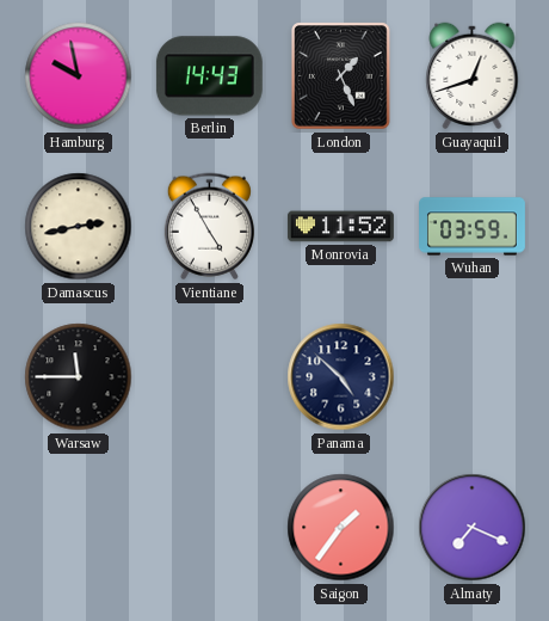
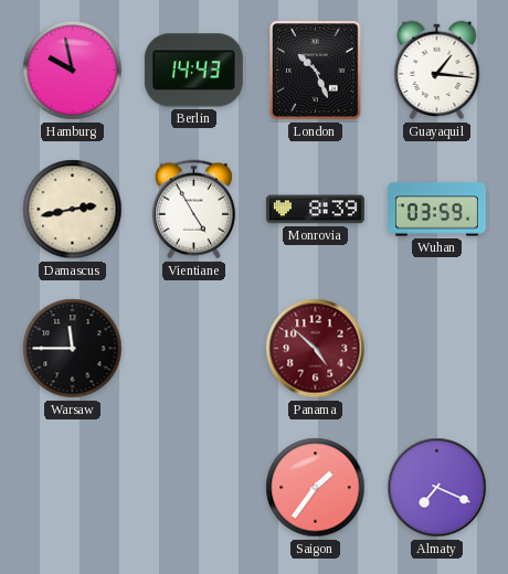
London: 1:26 -> 10:26 (316, 71)
Guayaquil: 12:42 -> 1:16 (437, 71)
Monrovia: 11:52 -> 8:39 (315, 210)
Panama dial: navy -> burgundy (316, 349)
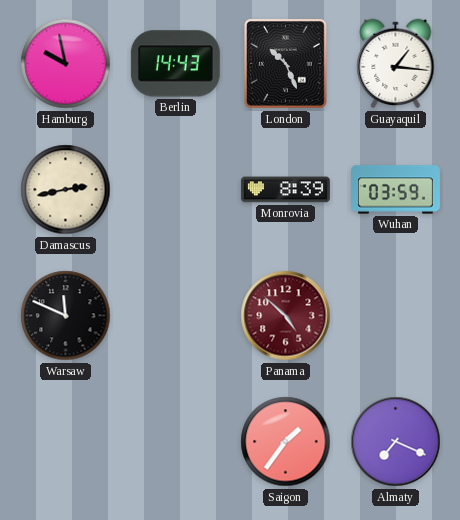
Vientiane: 4:55 -> none (193, 210)
Warsaw: 11:45 -> 11:49 (66, 316)
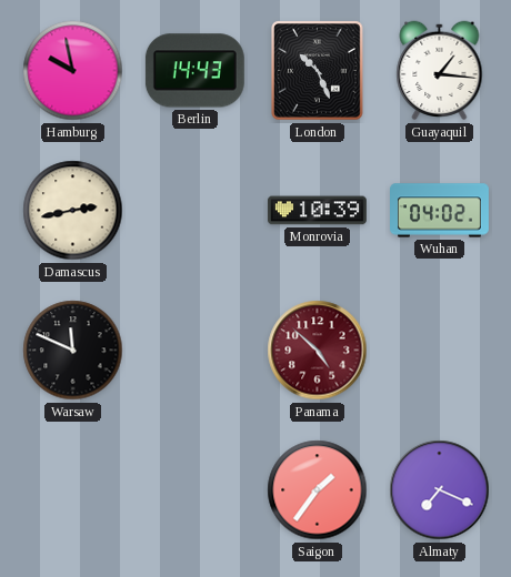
Monrovia: 8:39 -> 10:39 (317, 211)
Wuhan: 03:59 -> 04:02 (440, 211)
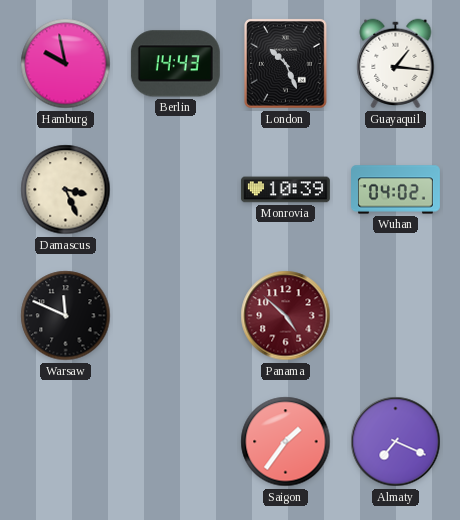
Damascus: 2:43 -> 3:26 (66, 190)
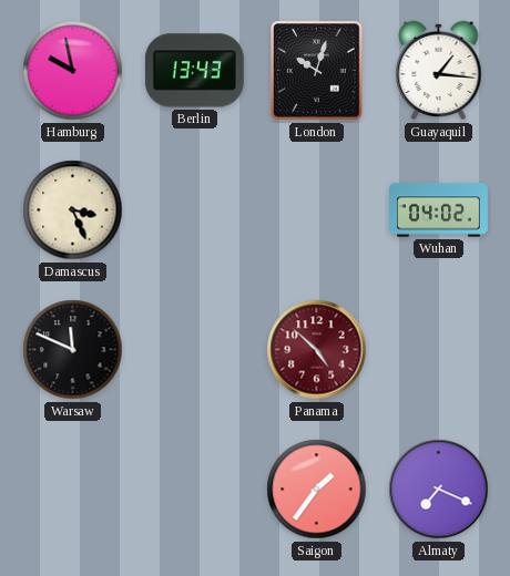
Berlin: 14:43 -> 13:43 (194, 71)
London: 10:26 -> 10:03 (317, 71)
Monrovia: 10:39 -> none (285, 190)
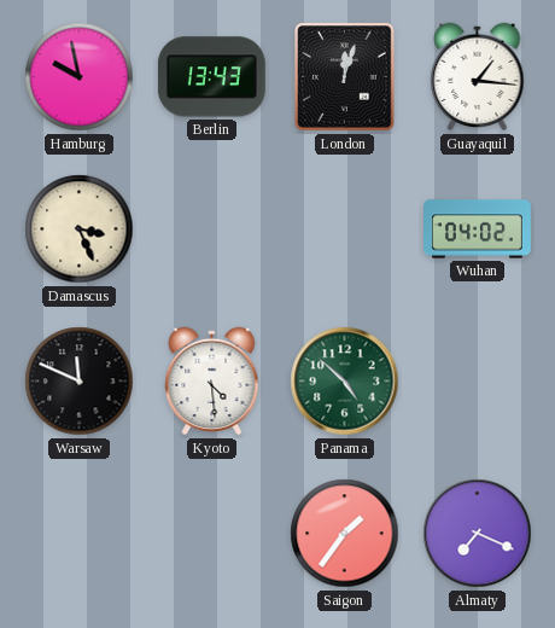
London: 10:03 -> 12:03 (345, 77)
Kyoto: none -> 4:29 (212, 382)
Panama dial: burgundy -> green (345, 382)
